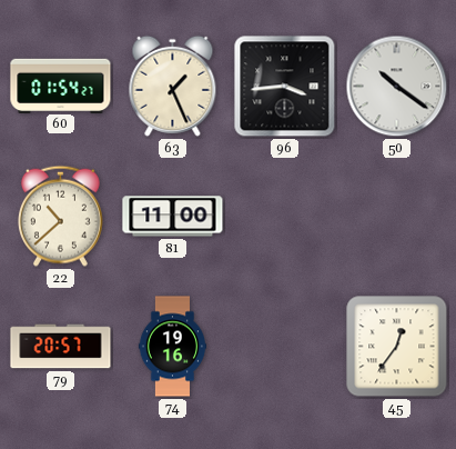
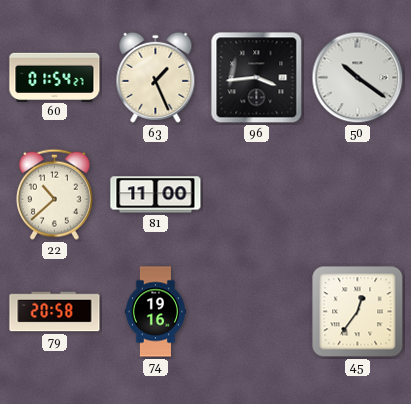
79: 20:57 -> 20:58 (55, 312)
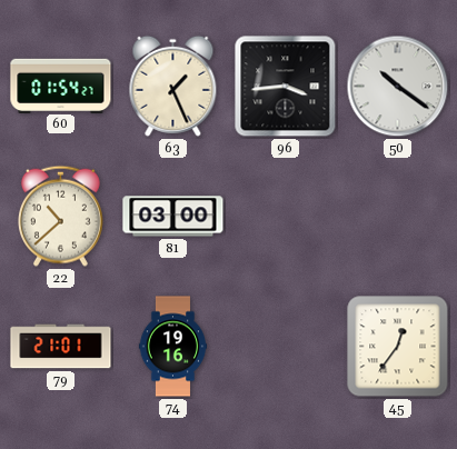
81: 11:00 -> 03:00 (173, 217)
79: 20:58 -> 21:01 (61, 347)
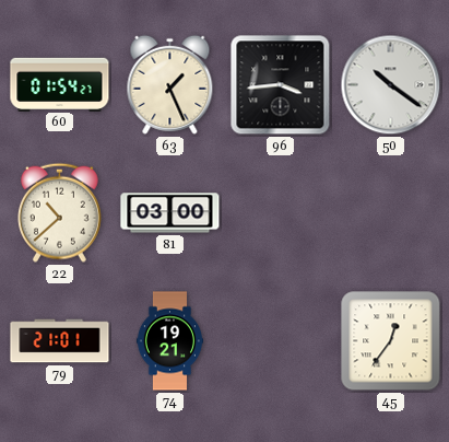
74: 19:16 -> 19:21 (169, 341)
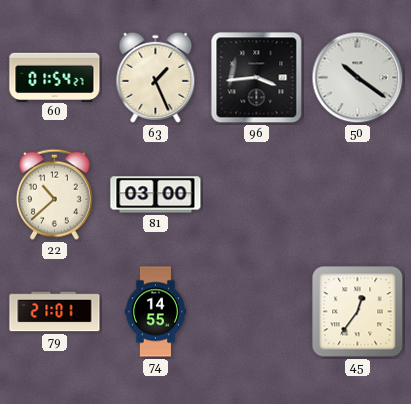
74: 19:21 -> 14:55 (155, 312)
